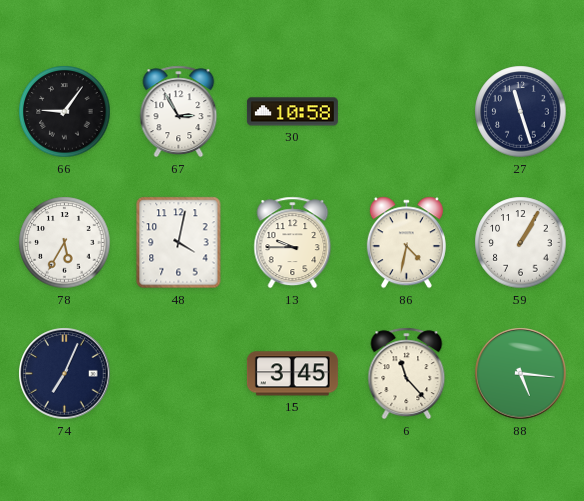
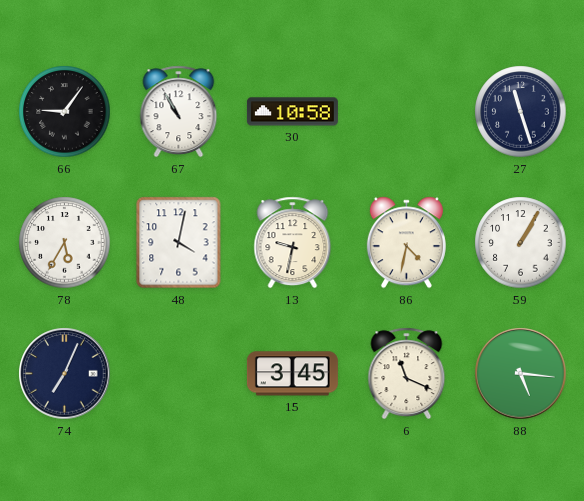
67: 2:55 -> 10:55 (179, 112)
13: 9:45 -> 9:32 (293, 243)
6: 11:23 -> 11:19 (407, 374)
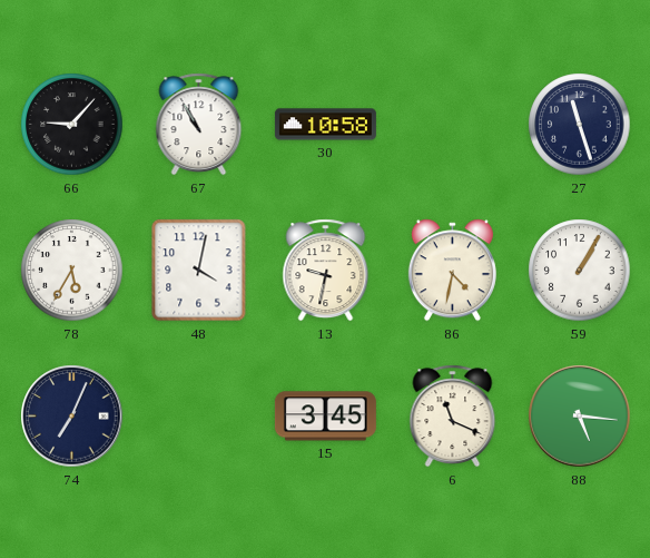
66: 9:06 -> 9:07 (72, 125)
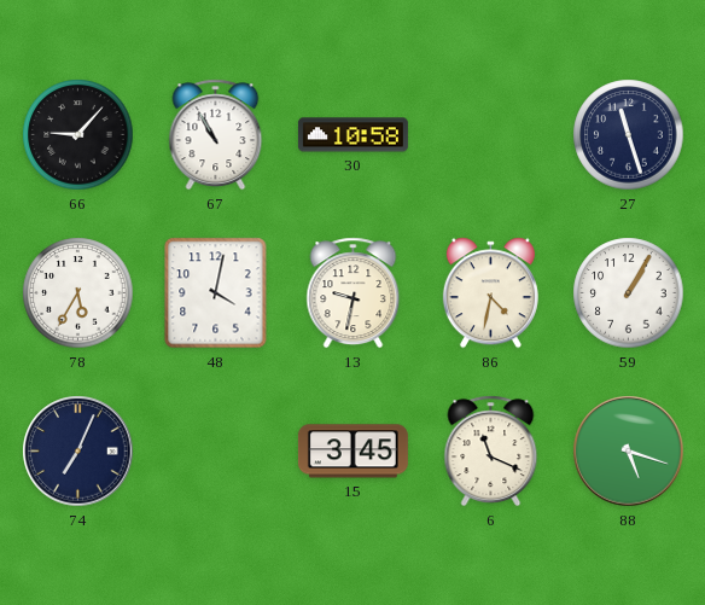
88: 5:16 -> 5:18 (629, 452)
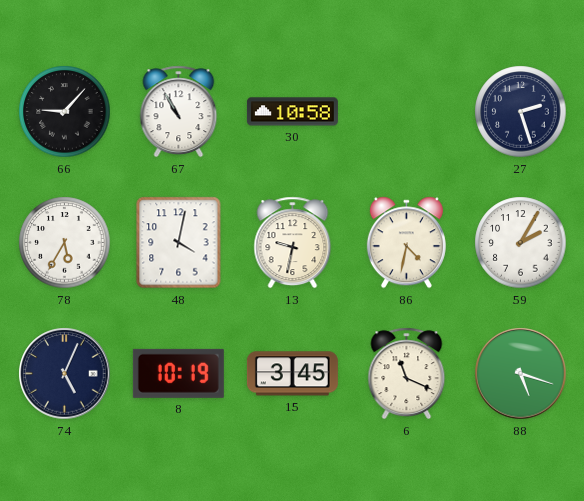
27: 11:27 -> 2:27 (521, 112)
59: 1:05 -> 2:05 (521, 243)
74: 7:04 -> 5:04 (65, 374)
8: none -> 10:19 (178, 373)
